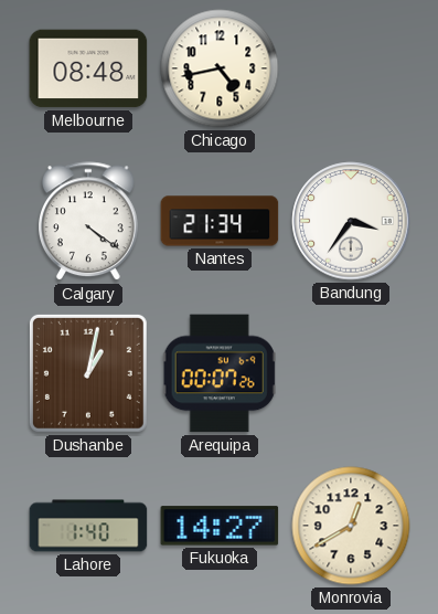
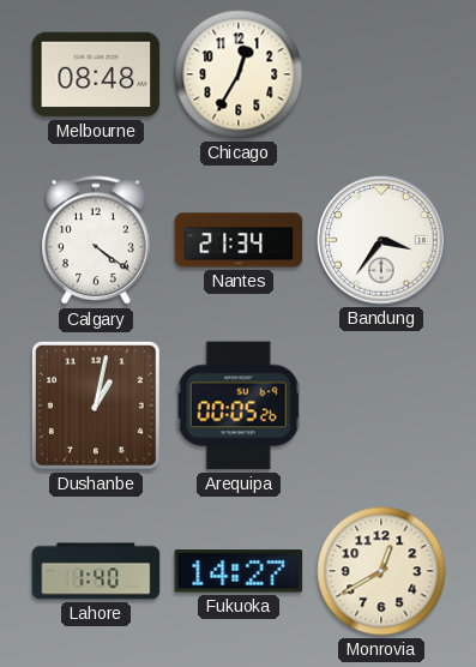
Chicago: 4:43 -> 12:35 (239, 74)
Arequipa: 00:07 -> 00:05 (239, 405)
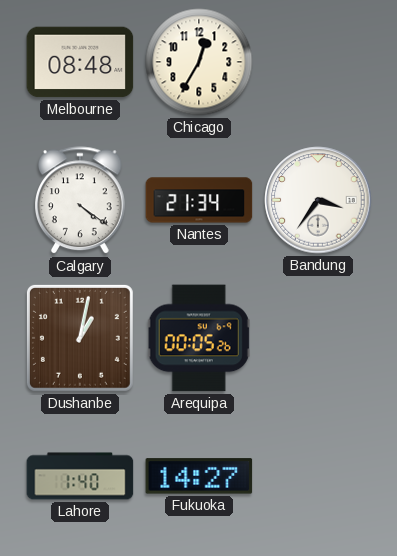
Monrovia: 12:40 -> none (381, 571)
